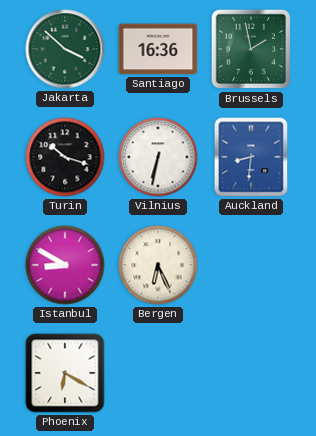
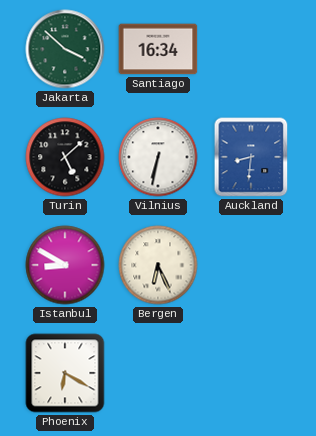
Santiago: 16:36 -> 16:34 (158, 49)
Brussels: 1:58 -> none (251, 49)
Turin: 10:18 -> 5:08 (65, 157)
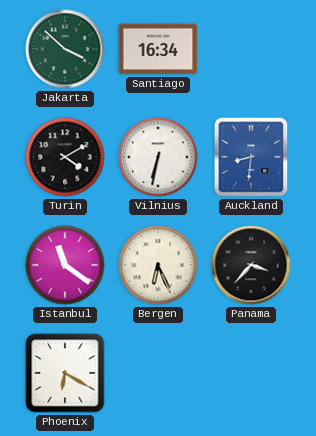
Turin: 5:08 -> 4:10 (65, 157)
Istanbul: 8:50 -> 11:21 (65, 265)
Panama: none -> 3:37 (251, 265)
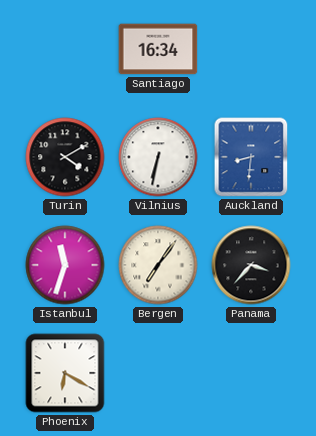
Jakarta: 3:52 -> none (65, 49)
Istanbul: 11:21 -> 11:33 (65, 265)
Bergen: 6:26 -> 7:06 (158, 265)
